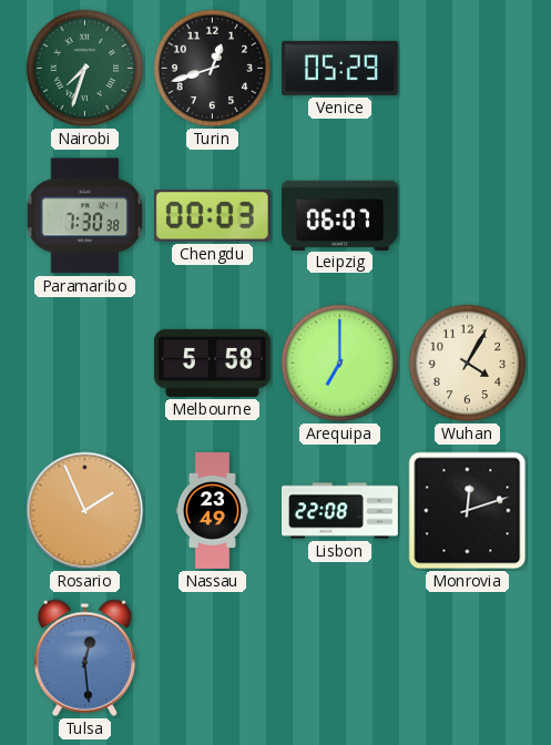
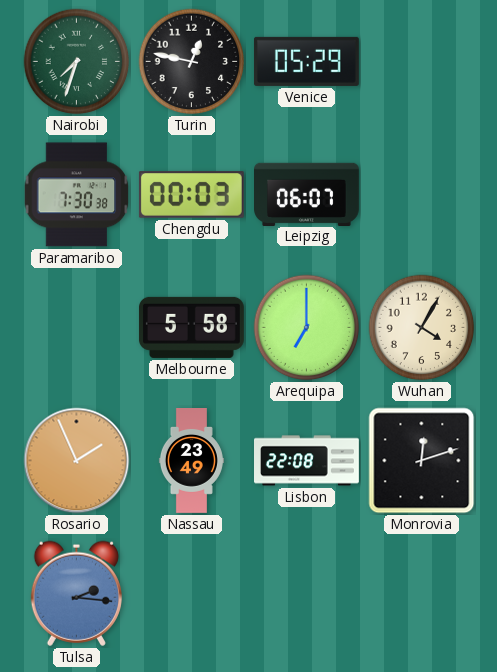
Turin: 12:42 -> 12:47 (192, 62)
Tulsa: 12:29 -> 2:16 (76, 593)
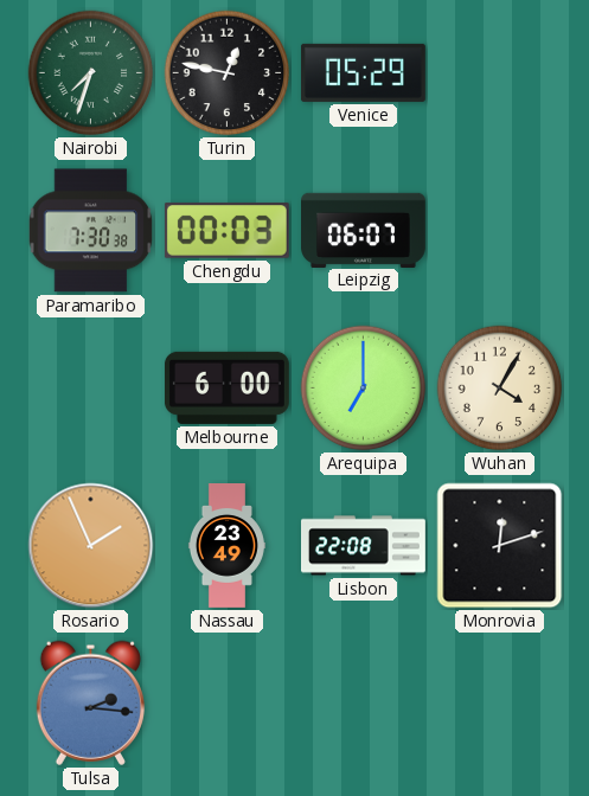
Melbourne: 5:58 -> 6:00 (226, 387)
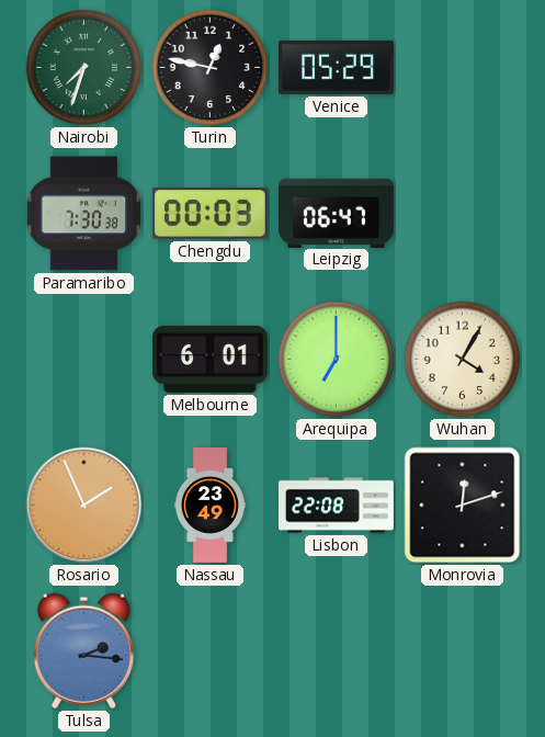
Leipzig: 06:07 -> 06:47 (337, 213)
Melbourne: 6:00 -> 6:01 (209, 359)
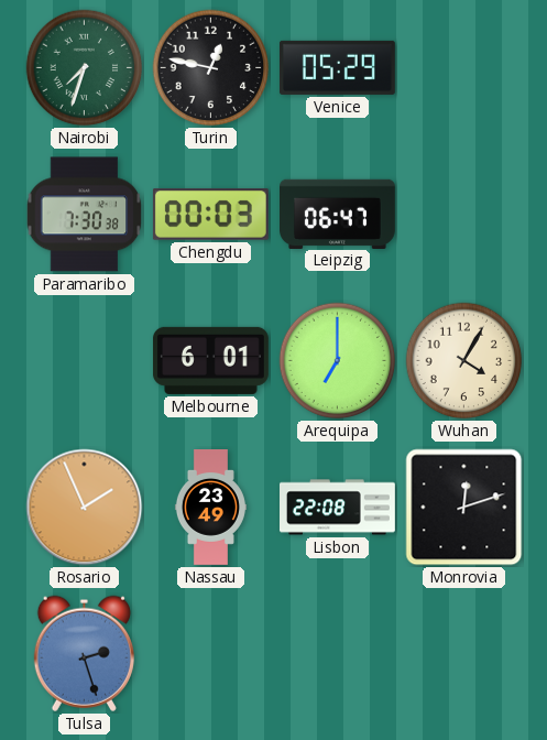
Tulsa: 2:16 -> 2:27 (84, 653)
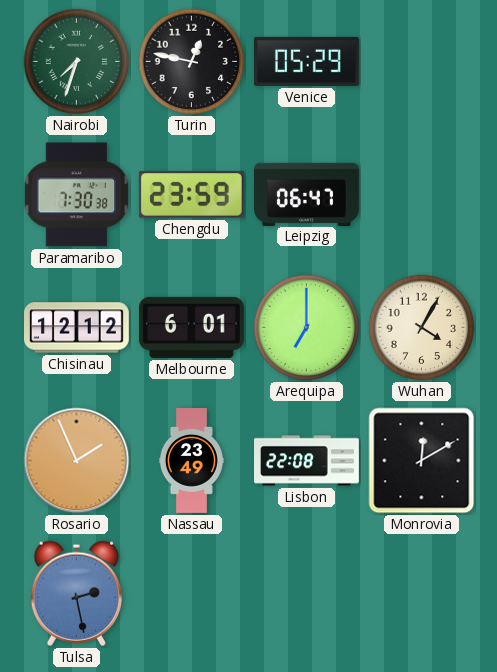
Chengdu: 00:03 -> 23:59 (191, 195)
Chisinau: none -> 12:12 (77, 328)
Monrovia: 12:12 -> 12:10 (422, 461)
Tulsa: 2:27 -> 2:28 (76, 593)
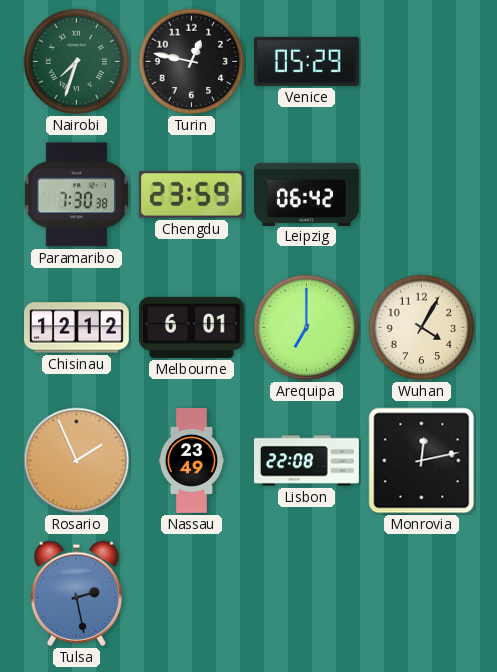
Leipzig: 06:47 -> 06:42 (307, 194)
Monrovia: 12:10 -> 12:13 (422, 461)
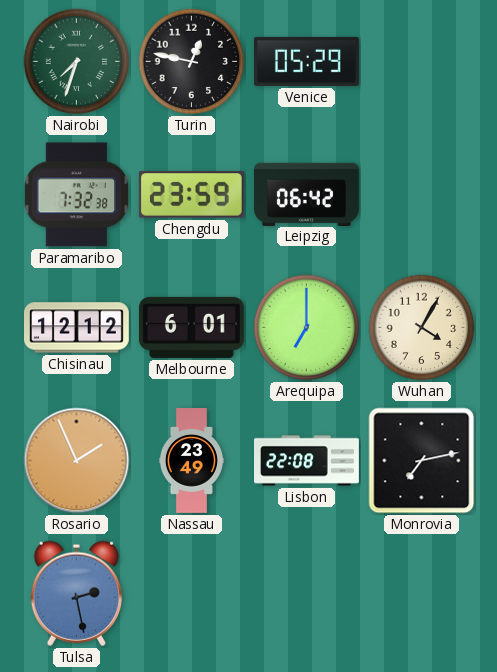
Paramaribo: 7:30 -> 7:32 (77, 195)
Monrovia: 12:13 -> 7:13 (422, 461)
